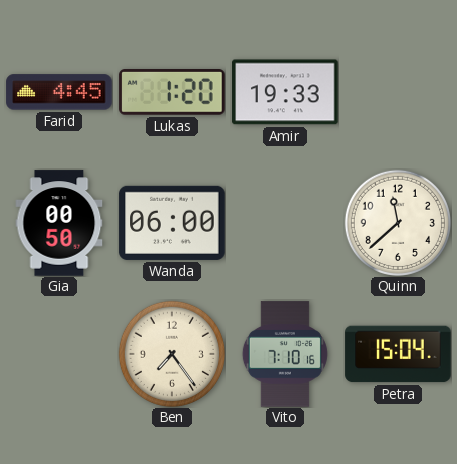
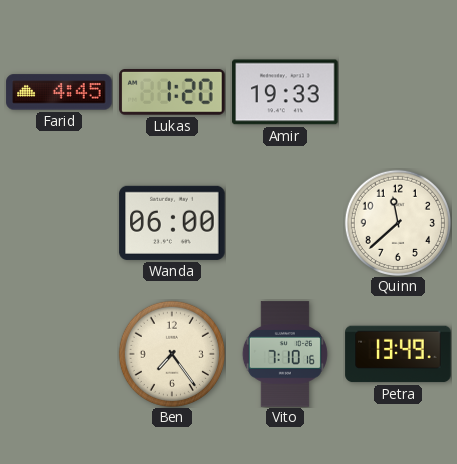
Gia: 00:50 -> none (59, 223)
Petra: 15:04 -> 13:49 (398, 354)
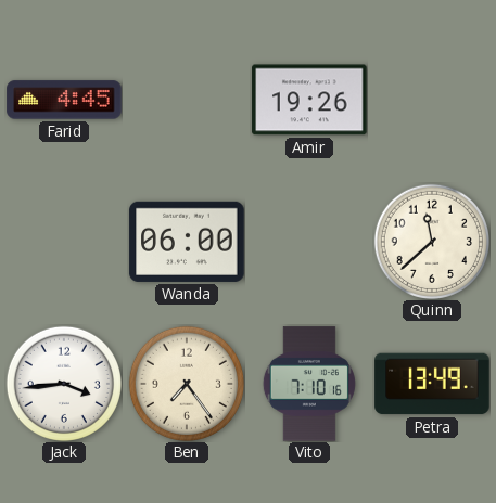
Lukas: 1:20 -> none (172, 93)
Amir: 19:33 -> 19:26 (309, 100)
Jack: none -> 3:44 (64, 384)
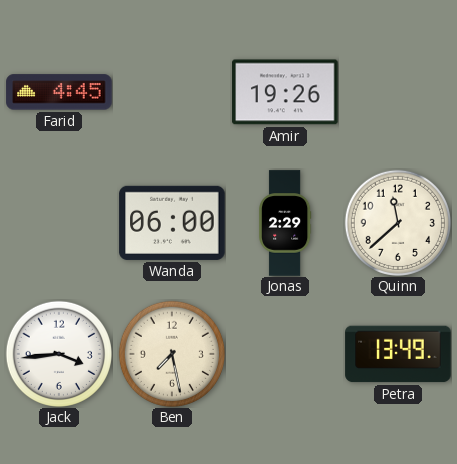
Jonas: none -> 2:29 (285, 223)
Ben: 7:24 -> 7:28 (172, 354)
Vito: 7:10 -> none (309, 384)
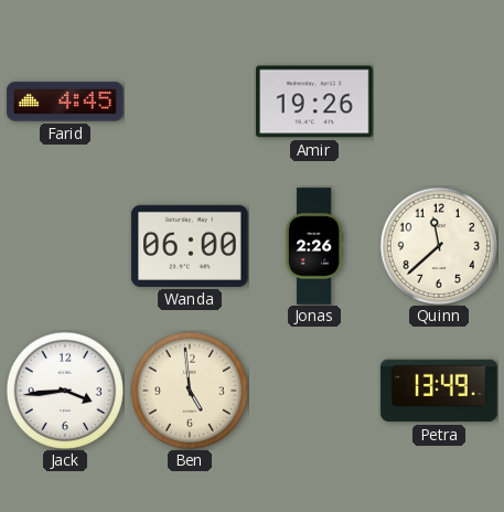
Jonas: 2:29 -> 2:26 (314, 246)
Ben: 7:28 -> 4:59 (190, 391)
